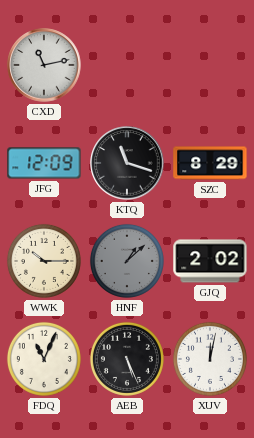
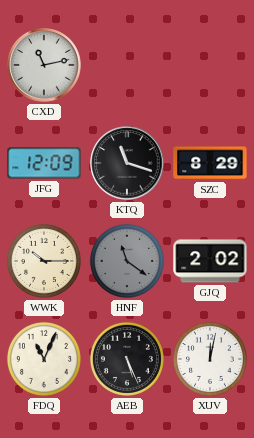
HNF: 1:08 -> 11:21 (127, 261)
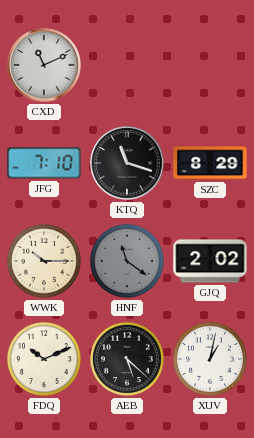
CXD: 11:13 -> 11:11 (44, 65)
JFG: 12:09 -> 7:10 (44, 163)
FDQ: 11:04 -> 10:11 (44, 359)
AEB: 5:26 -> 5:22 (127, 359)
XUV: 12:02 -> 1:02 (210, 359)
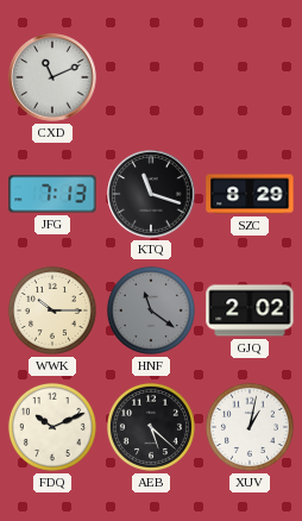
JFG: 7:10 -> 7:13 (52, 194)
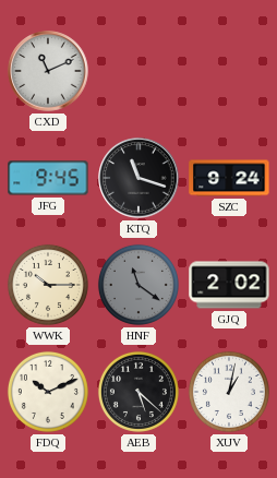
JFG: 7:13 -> 9:45 (48, 178)
SZC: 8:29 -> 9:24 (229, 178)
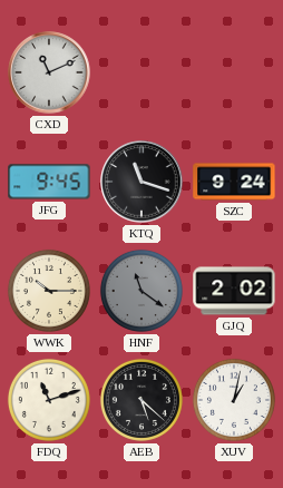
FDQ: 10:11 -> 11:12 (49, 400)
